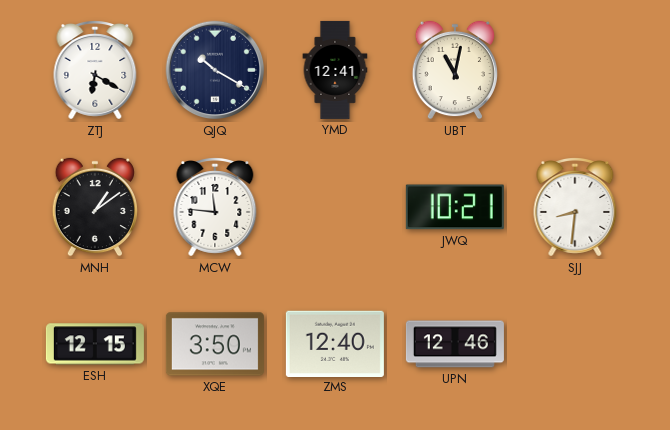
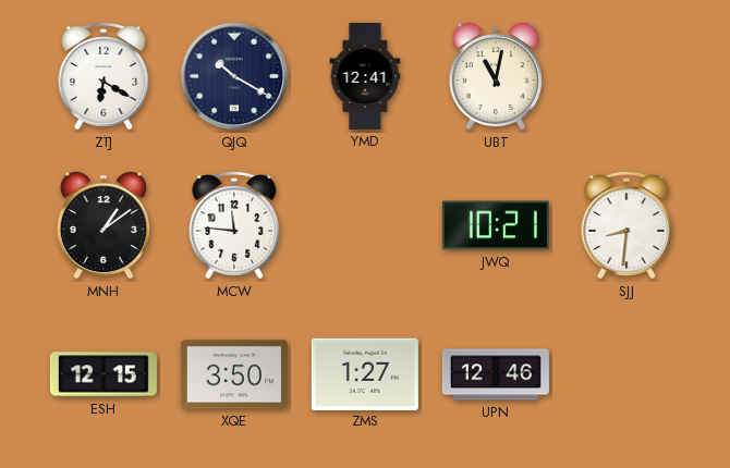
ZMS: 12:40 -> 1:27 (365, 373)
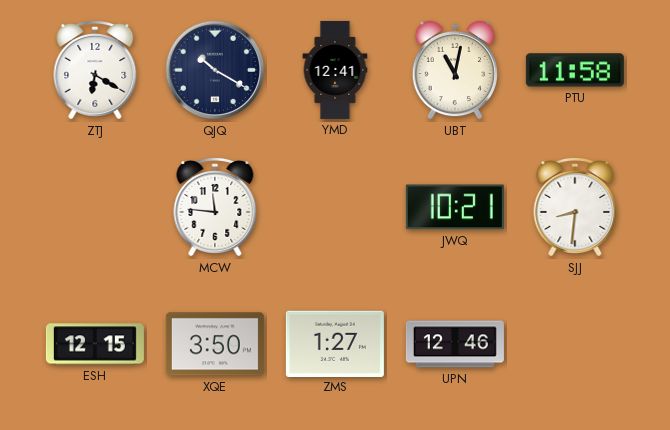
PTU: none -> 11:58 (575, 70)
MNH: 1:09 -> none (104, 225)
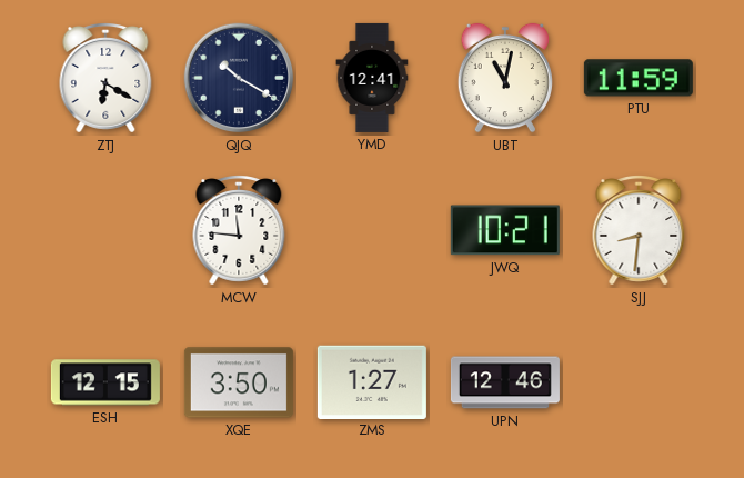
PTU: 11:58 -> 11:59 (639, 78)
